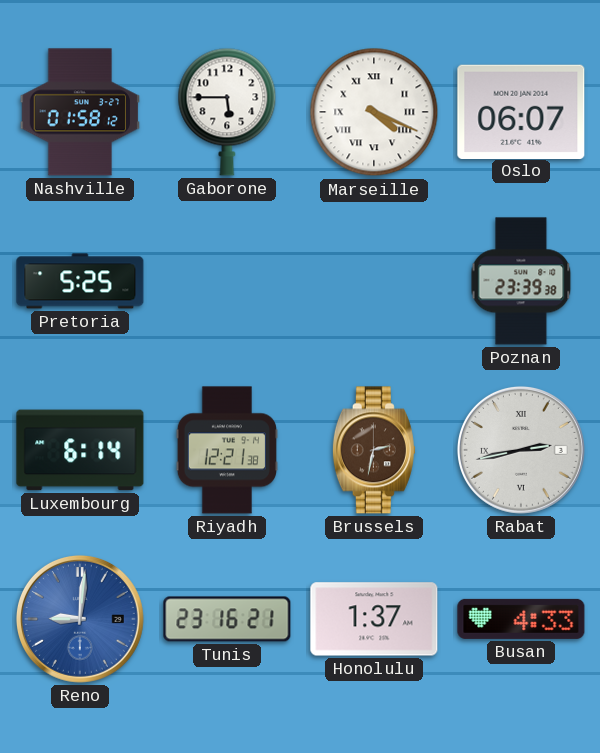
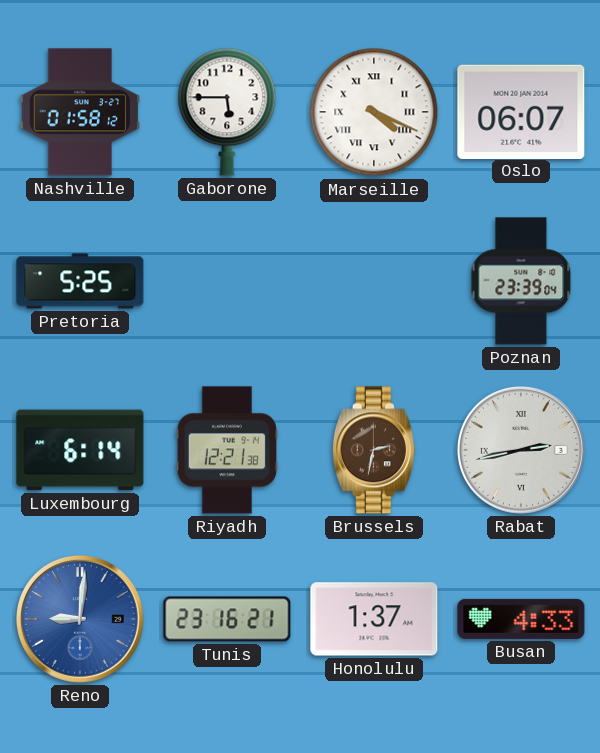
Poznan: 23:39:38 -> 23:39:04 (521, 281)
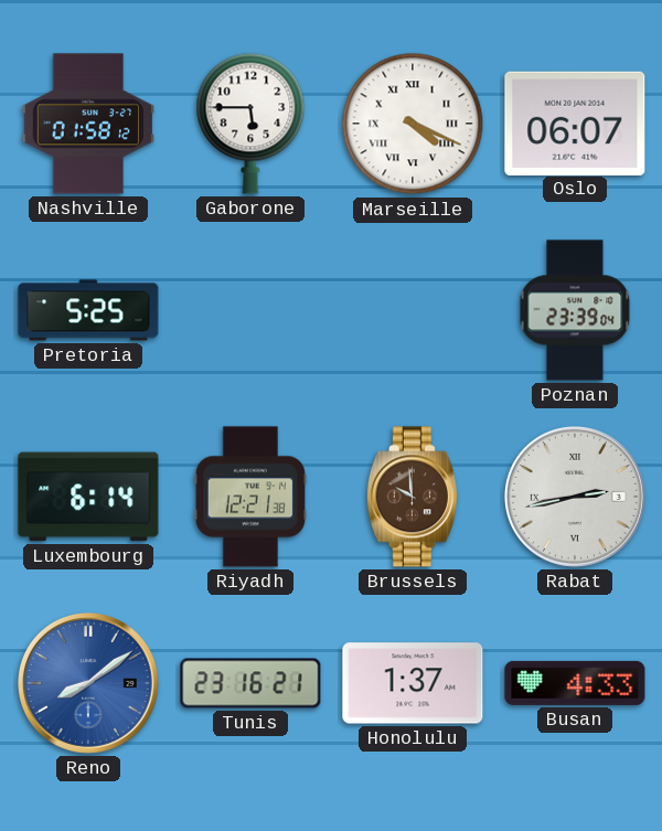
Brussels: 2:32 -> 9:59 (413, 497)
Reno: 9:01 -> 8:09 (88, 683)
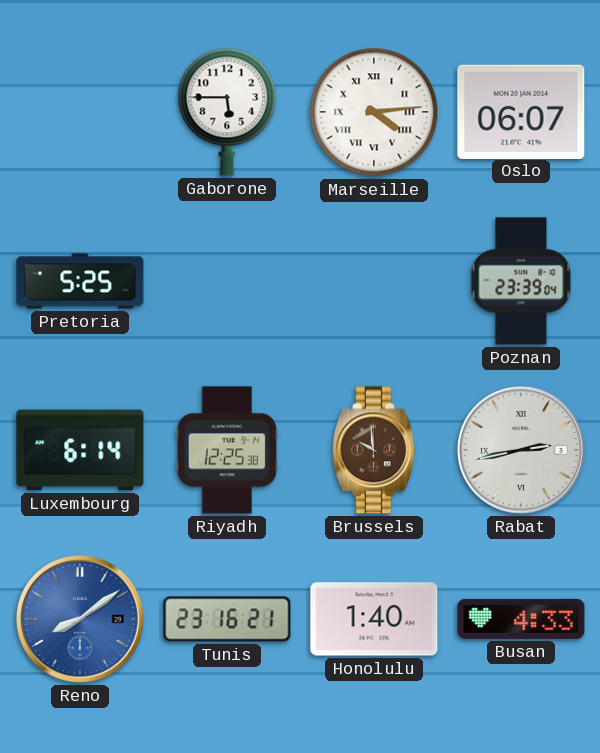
Nashville: 01:58 -> none (88, 124)
Marseille: 4:19 -> 4:14 (374, 112)
Riyadh: 12:21 -> 12:25 (227, 450)
Honolulu: 1:37 -> 1:40 (374, 619)
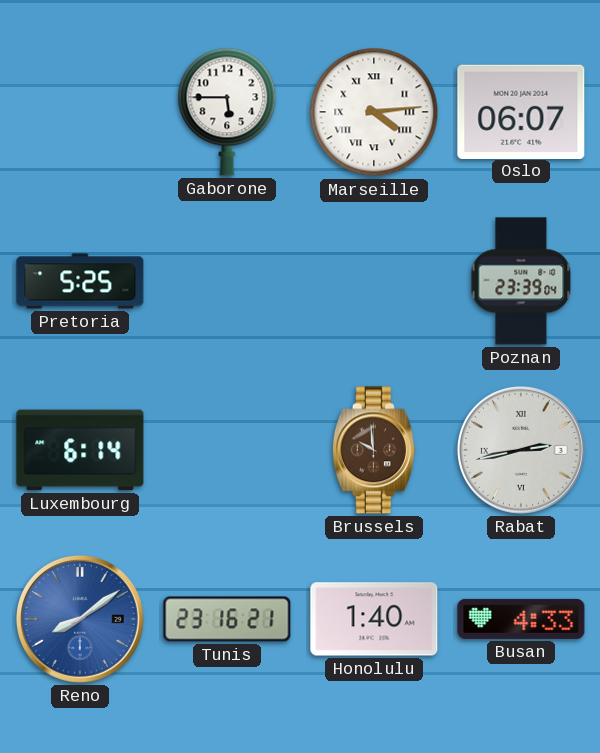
Riyadh: 12:25 -> none (227, 450)
